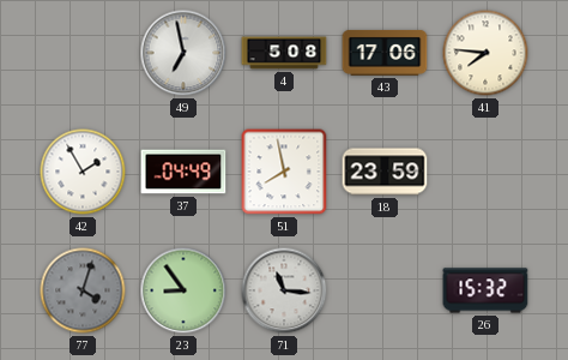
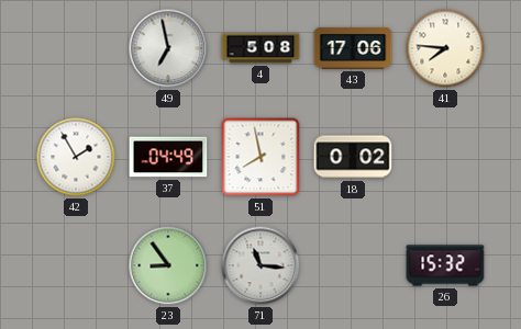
18: 23:59 -> 0:02 (353, 157)
77: 4:03 -> none (83, 290)
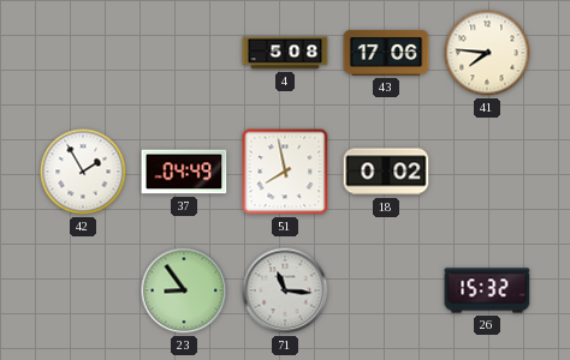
49: 6:58 -> none (168, 48)
